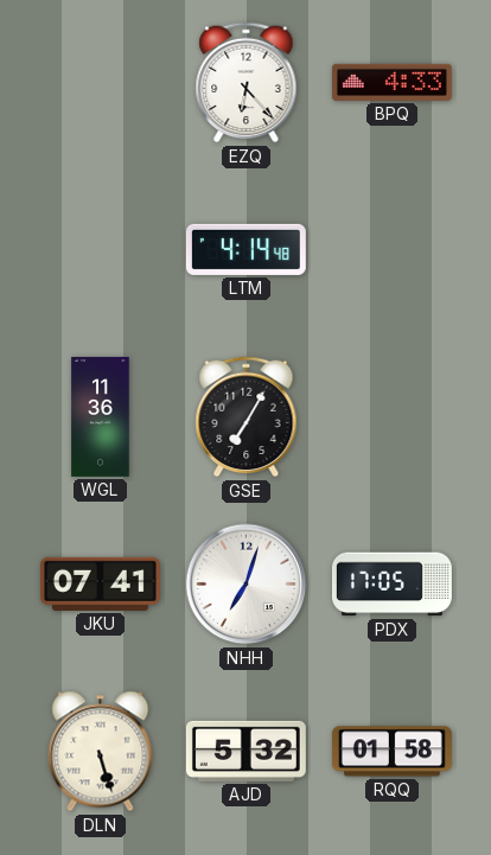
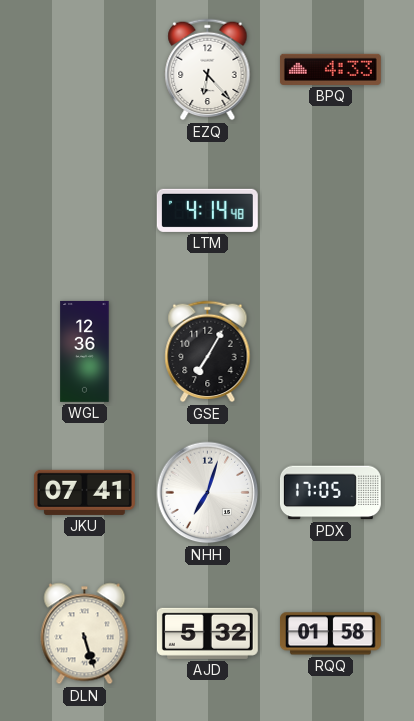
WGL: 11:36 -> 12:36 (85, 352)
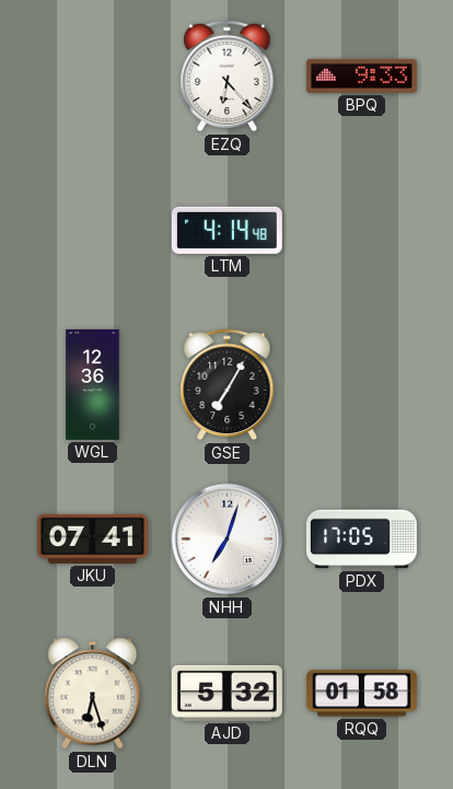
BPQ: 4:33 -> 9:33 (361, 76)
DLN: 5:27 -> 6:27 (93, 694)
